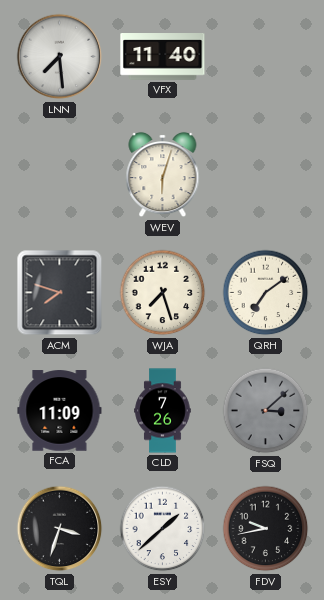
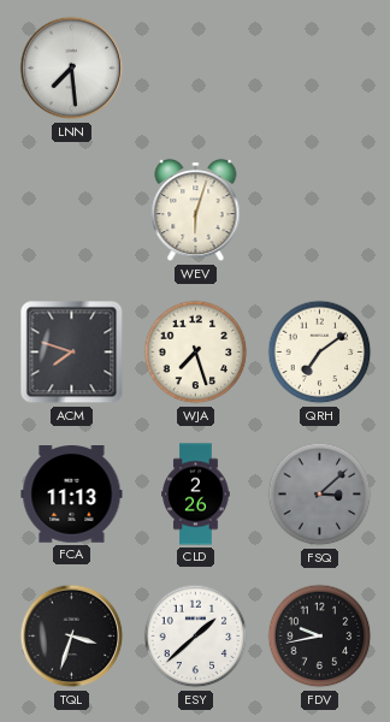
VFX: 11:40 -> none (163, 57)
FCA: 11:09 -> 11:13 (72, 495)
CLD: 7:26 -> 2:26 (196, 495)
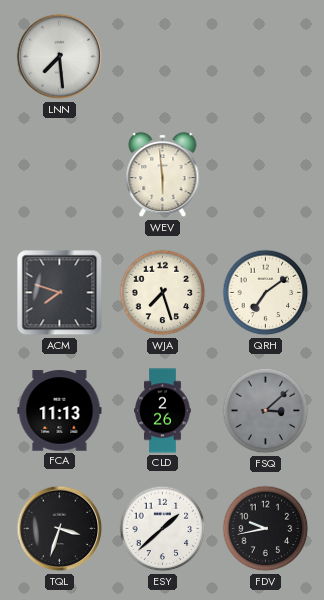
WEV: 6:03 -> 5:59 (163, 175)
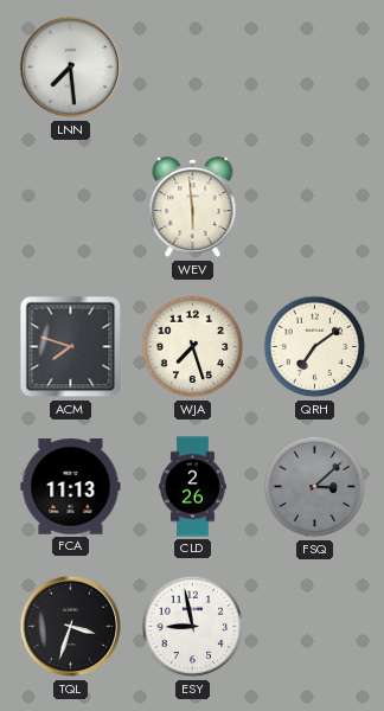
ESY: 1:38 -> 8:58 (193, 627)
FDV: 9:43 -> none (266, 529)
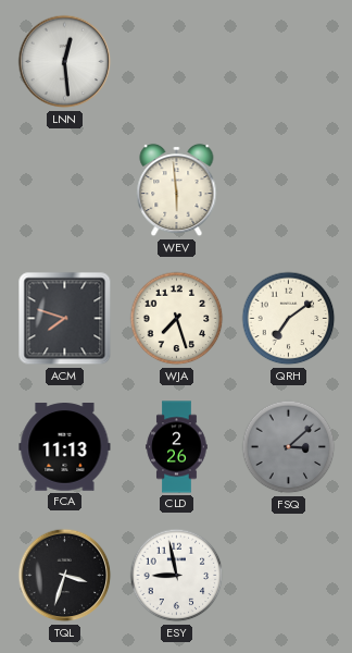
LNN: 7:29 -> 12:29 (65, 62)
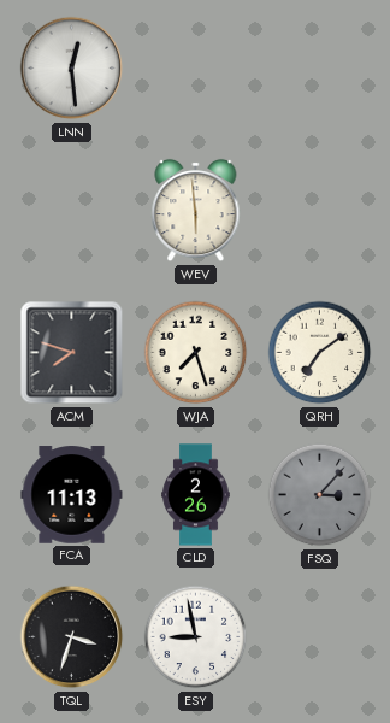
FSQ: 3:08 -> 3:07 (320, 495)
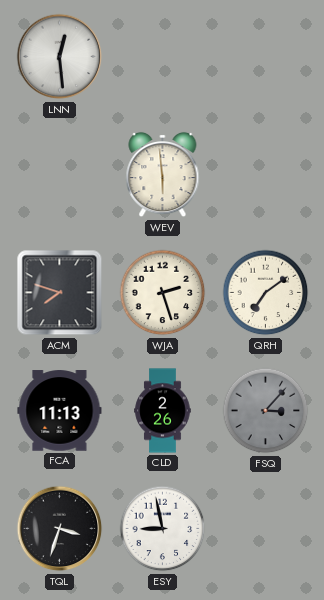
WJA: 7:27 -> 2:27 (163, 293)
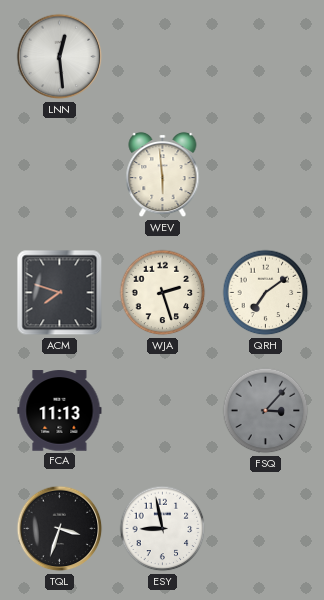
CLD: 2:26 -> none (163, 411)
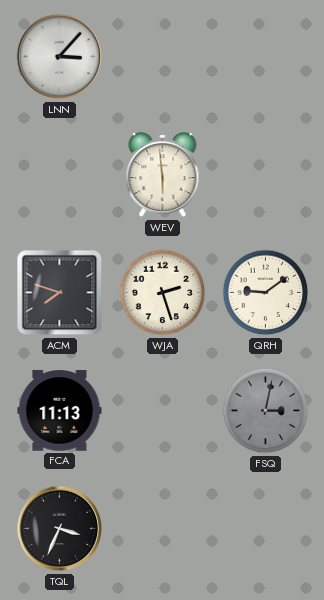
LNN: 12:29 -> 3:07 (60, 57)
QRH: 7:09 -> 9:09 (266, 293)
FSQ: 3:07 -> 3:02 (266, 411)
TQL: 3:33 -> 3:34 (60, 529)
ESY: 8:58 -> none (163, 529)
